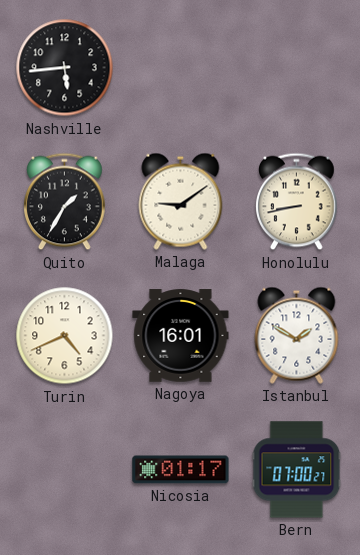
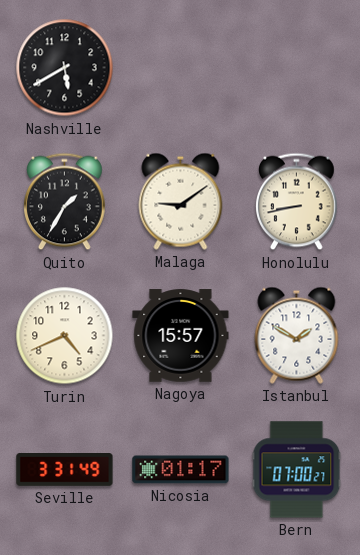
Nashville: 5:44 -> 5:40 (65, 68)
Nagoya: 16:01 -> 15:57 (181, 336)
Seville: none -> 3:31 (65, 470)
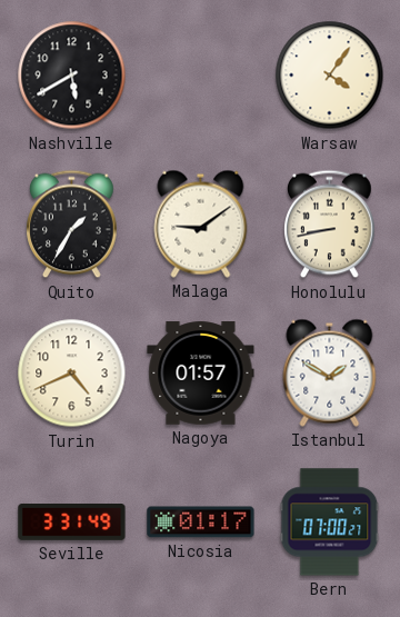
Warsaw: none -> 4:06 (330, 76)
Nagoya: 15:57 -> 01:57 (201, 374)
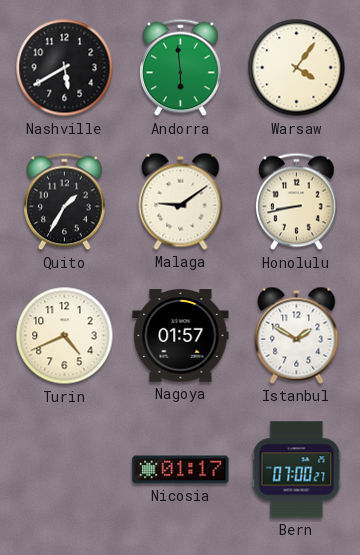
Andorra: none -> 5:59 (181, 68)
Seville: 3:31 -> none (72, 523)
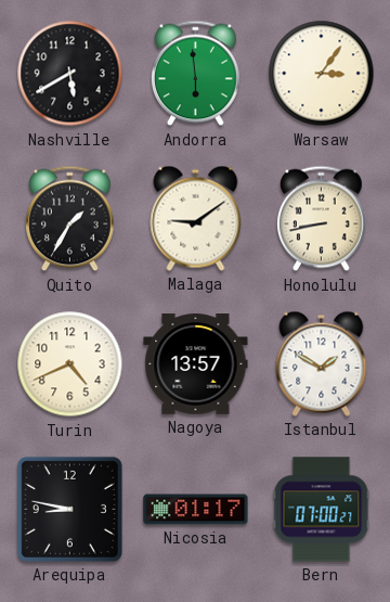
Warsaw: 4:06 -> 3:06 (322, 74)
Nagoya: 01:57 -> 13:57 (196, 364)
Arequipa: none -> 8:47 (69, 509)
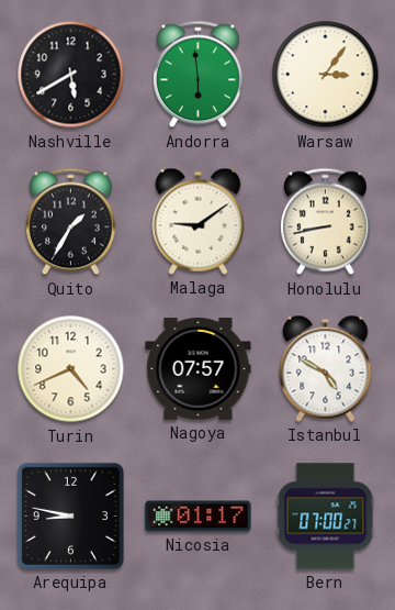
Nagoya: 13:57 -> 07:57 (199, 369)
Istanbul: 1:50 -> 4:50 (326, 368)
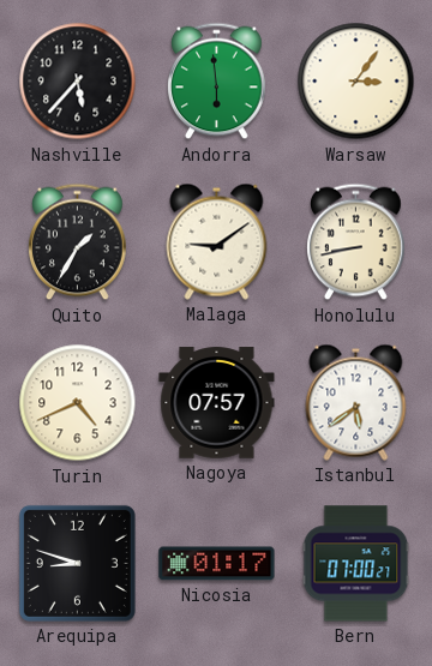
Nashville: 5:40 -> 5:37 (78, 82)
Istanbul: 4:50 -> 5:39 (356, 402)
Arequipa: 8:47 -> 8:48 (77, 563)
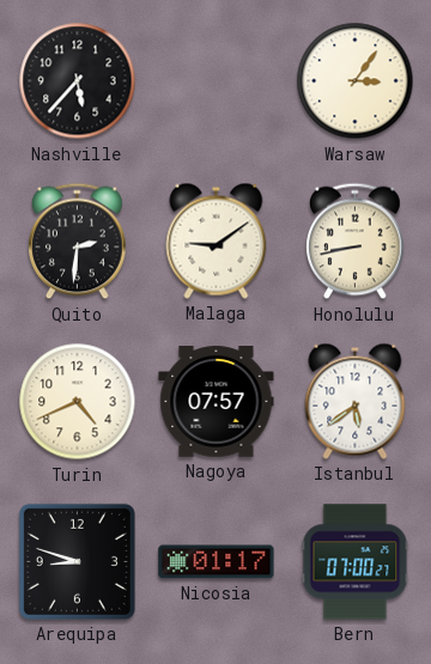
Andorra: 5:59 -> none (217, 82)
Quito: 1:35 -> 2:31 (78, 242)
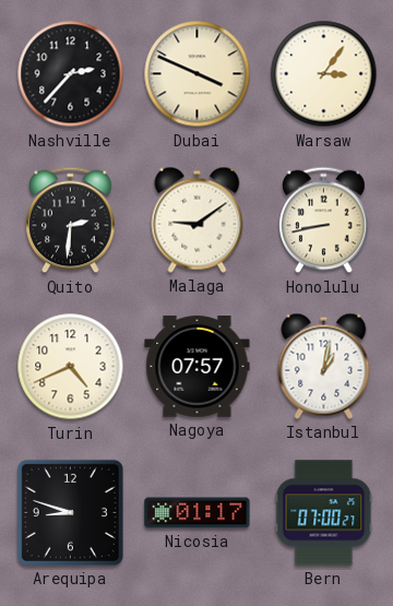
Nashville: 5:37 -> 2:37 (71, 74)
Dubai: none -> 3:49 (198, 74)
Istanbul: 5:39 -> 1:02 (324, 366)
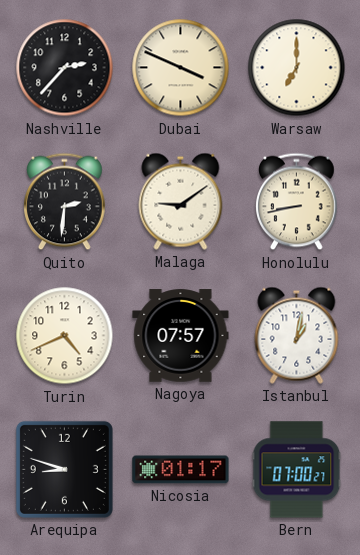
Warsaw: 3:06 -> 7:00 (297, 68)
